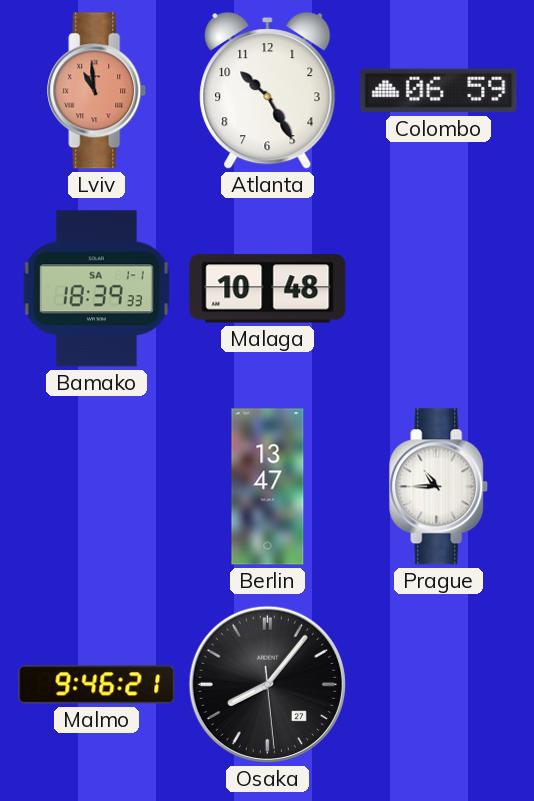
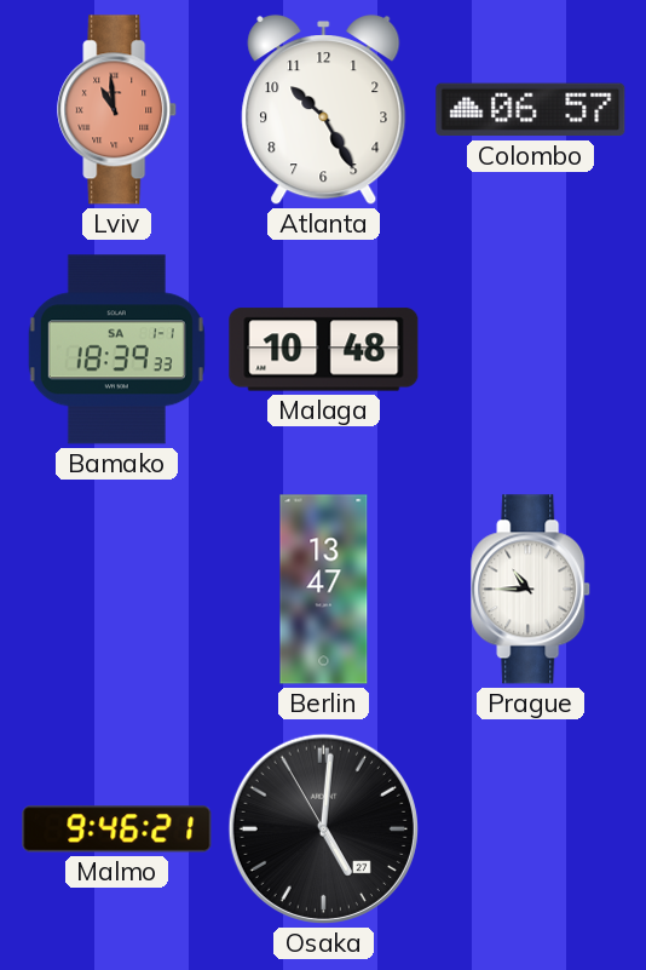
Colombo: 06:59 -> 06:57 (531, 110)
Osaka: 8:06 -> 5:00 (323, 828)
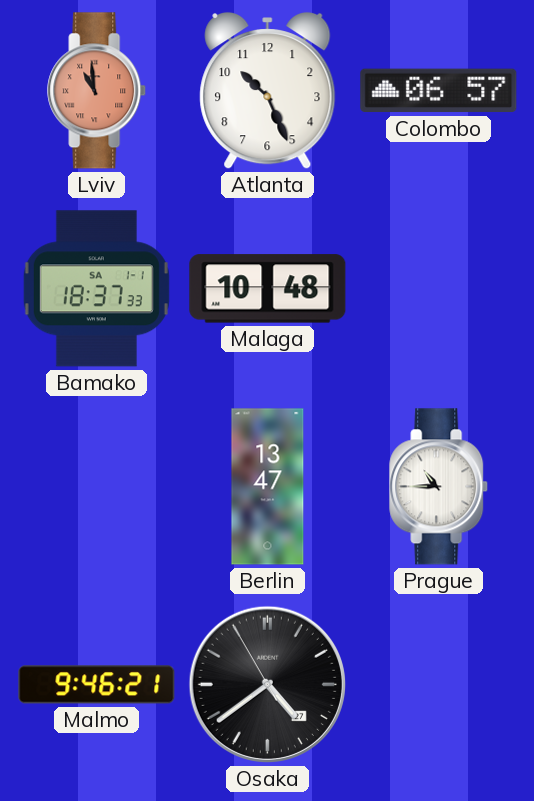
Atlanta: 10:25 -> 10:26 (268, 91)
Bamako: 18:39 -> 18:37 (96, 289)
Osaka: 5:00 -> 4:38 (267, 684)
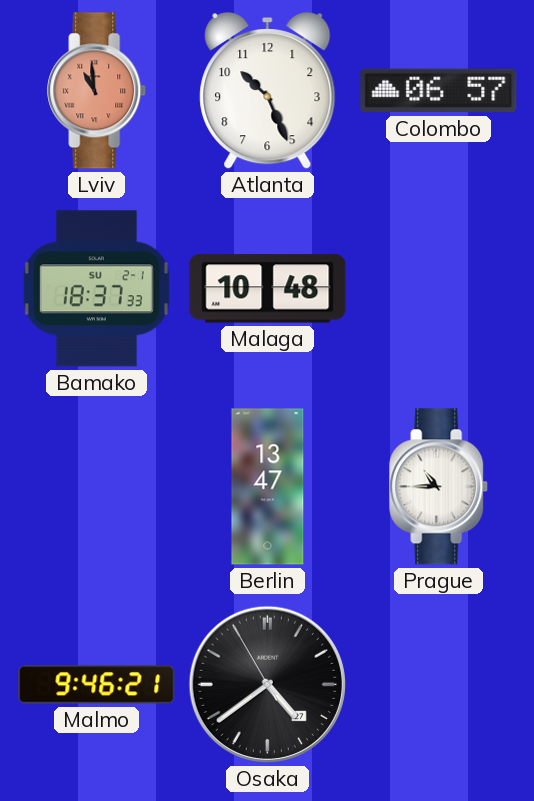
Bamako date: SA 1-1 -> SU 2-1 (96, 289)
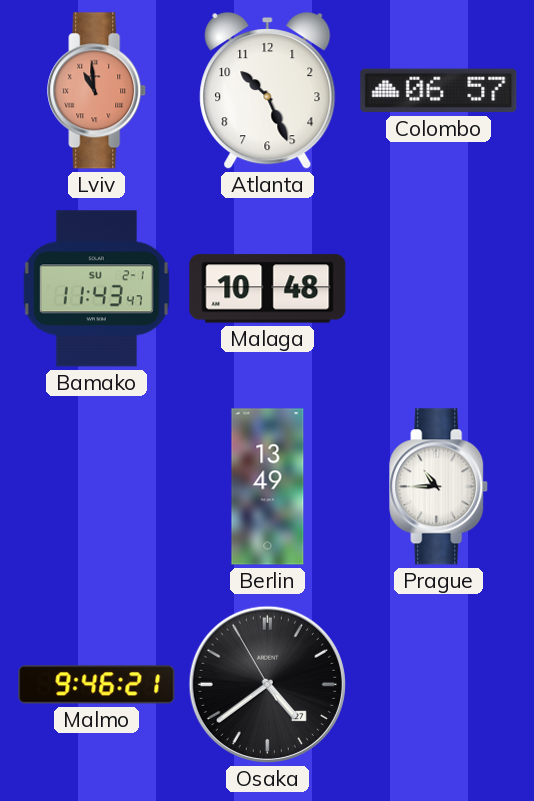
Bamako: 18:37 -> 11:43 (96, 289)
Berlin: 13:47 -> 13:49 (268, 487)
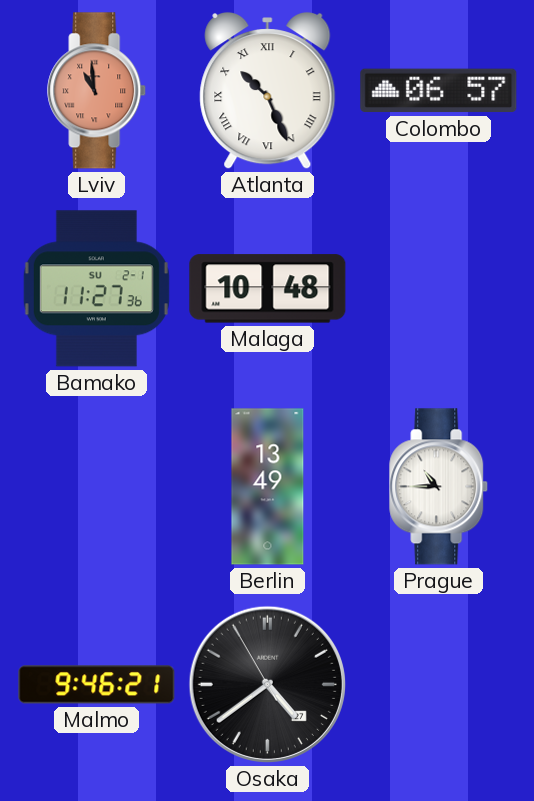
Atlanta numerals: Arabic -> Roman (268, 91)
Bamako: 11:43 -> 11:27 (96, 289)
